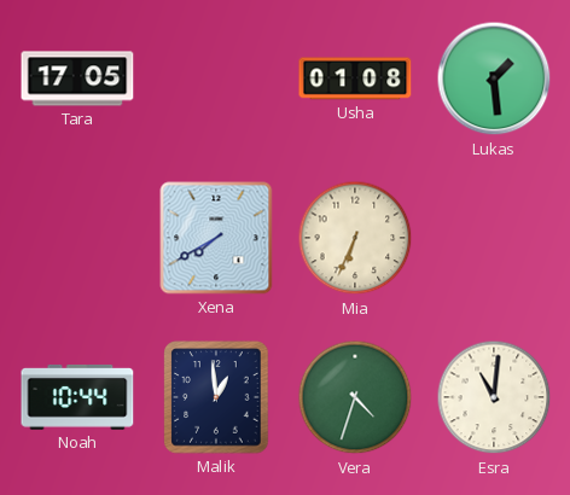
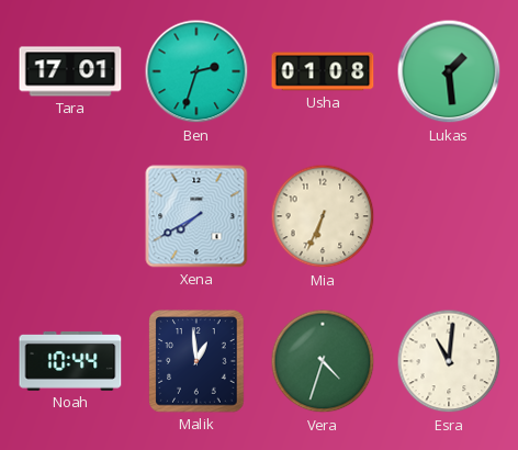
Tara: 17:05 -> 17:01 (70, 71)
Ben: none -> 2:33 (196, 71)
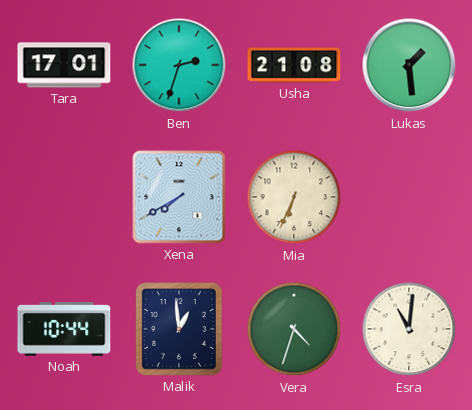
Usha: 01:08 -> 21:08 (294, 65)
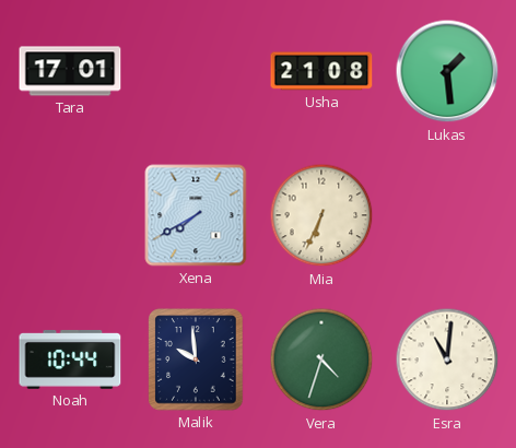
Ben: 2:33 -> none (179, 65)
Malik: 12:59 -> 9:59 (196, 359)
